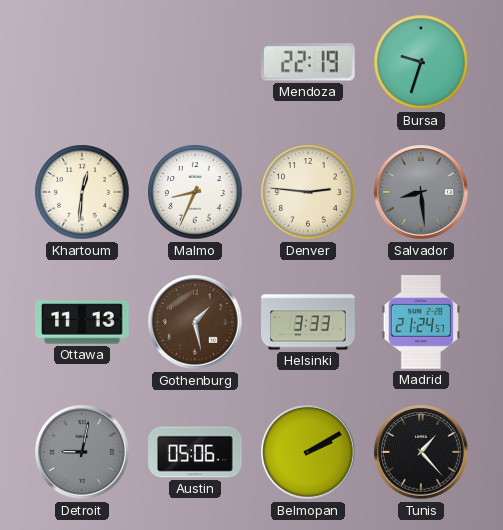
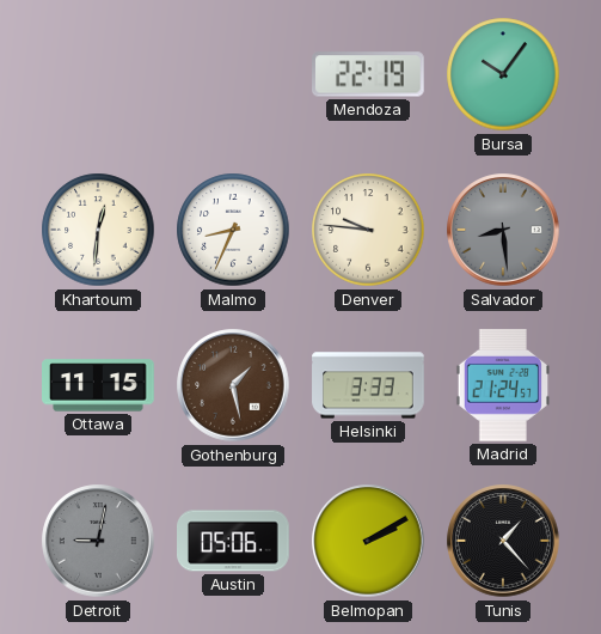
Bursa: 9:33 -> 10:06 (503, 74)
Denver: 2:46 -> 9:46 (368, 230)
Ottawa: 11:13 -> 11:15 (98, 385)
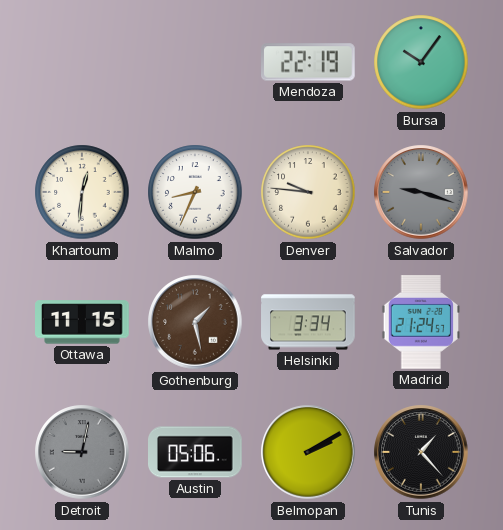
Salvador: 8:29 -> 9:18 (421, 192)
Helsinki: 3:33 -> 3:34 (308, 322)
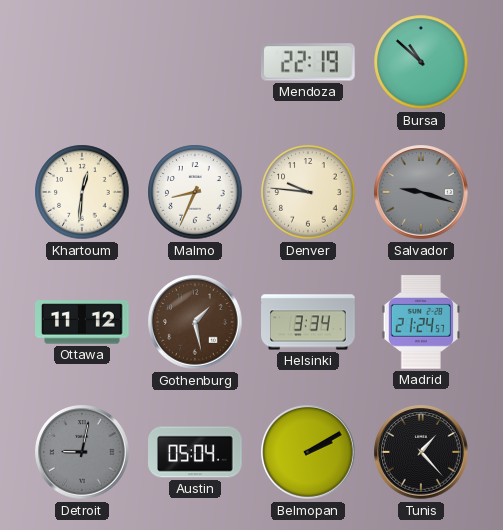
Bursa: 10:06 -> 10:52 (421, 62)
Ottawa: 11:15 -> 11:12 (82, 322)
Austin: 05:06 -> 05:04 (196, 452)
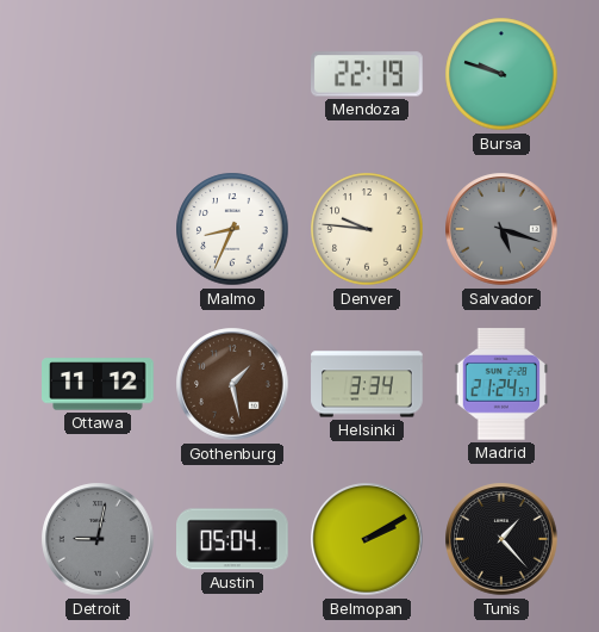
Bursa: 10:52 -> 9:48 (501, 74)
Khartoum: 12:31 -> none (82, 192)
Salvador: 9:18 -> 5:18 (501, 229)
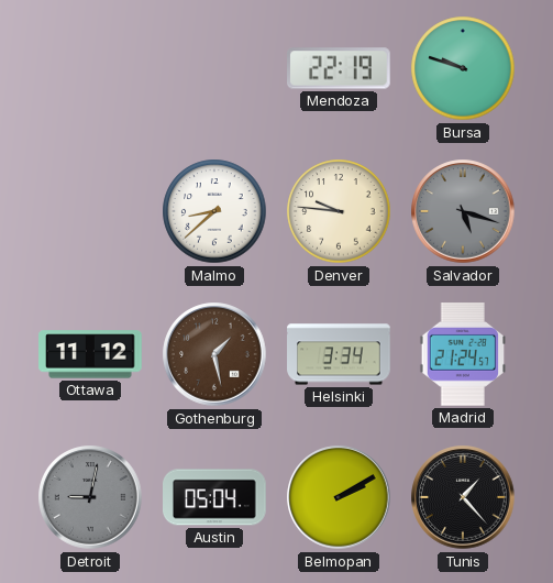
Malmo: 8:34 -> 8:38 (214, 211)
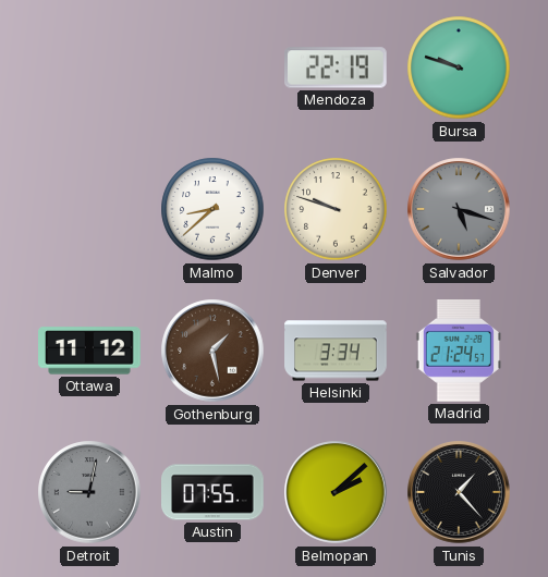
Denver: 9:46 -> 9:48 (336, 209)
Austin: 05:04 -> 07:55 (214, 492)
Belmopan: 2:10 -> 2:08 (336, 492)
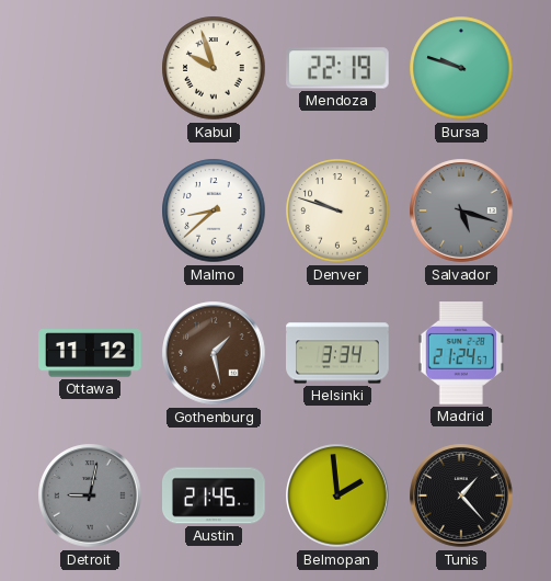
Kabul: none -> 9:57 (214, 68)
Austin: 07:55 -> 21:45 (215, 495)
Belmopan: 2:08 -> 1:59 (337, 495)
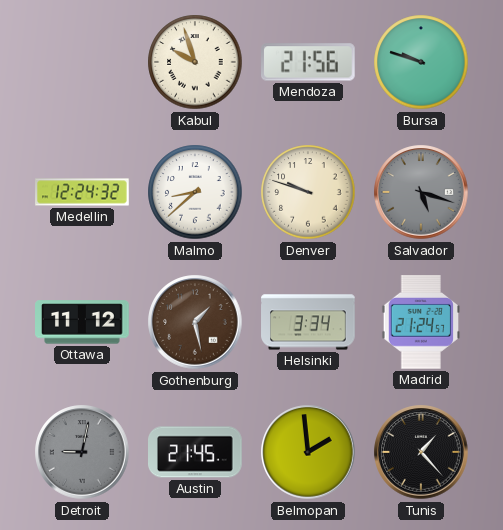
Mendoza: 22:19 -> 21:56 (309, 62)
Medellin: none -> 12:24 (82, 192)
